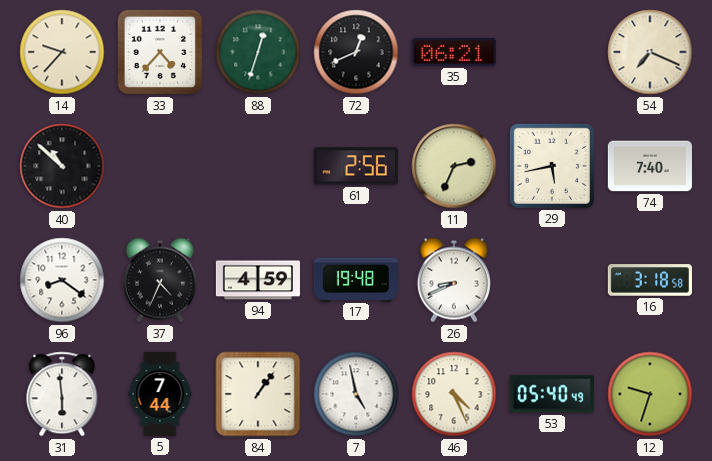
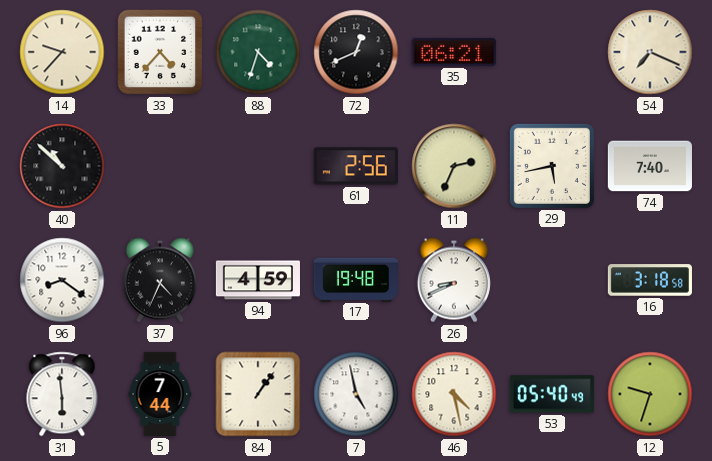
88: 12:33 -> 4:33 (258, 52)
46: 4:26 -> 4:28 (454, 394)
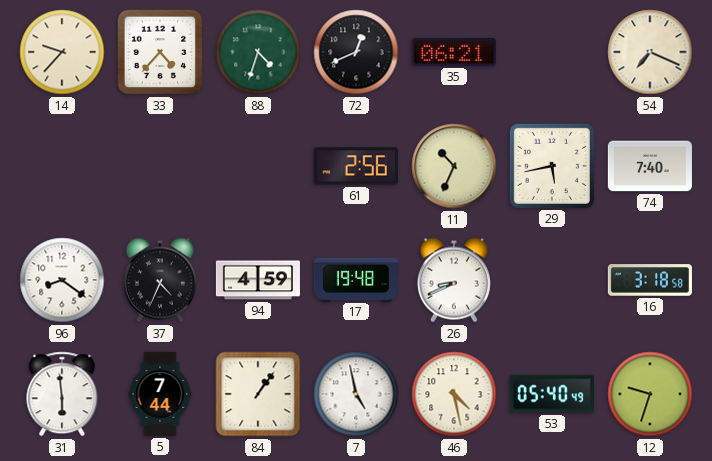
40: 10:52 -> none (62, 166)
11: 2:34 -> 10:34 (454, 166)
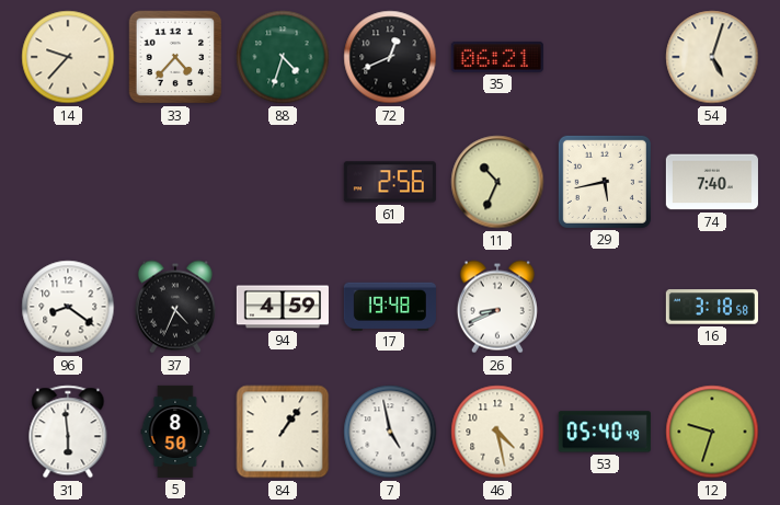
54: 7:19 -> 5:03 (712, 57)
5: 7:44 -> 8:50 (175, 432)
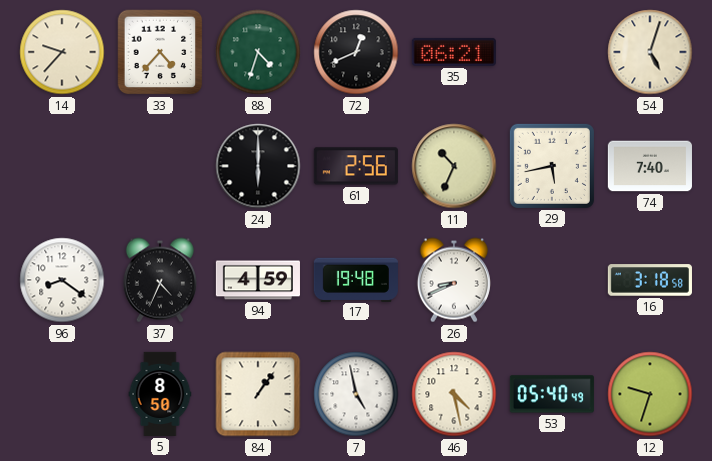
24: none -> 6:00 (258, 166)
31: 5:59 -> none (68, 432)
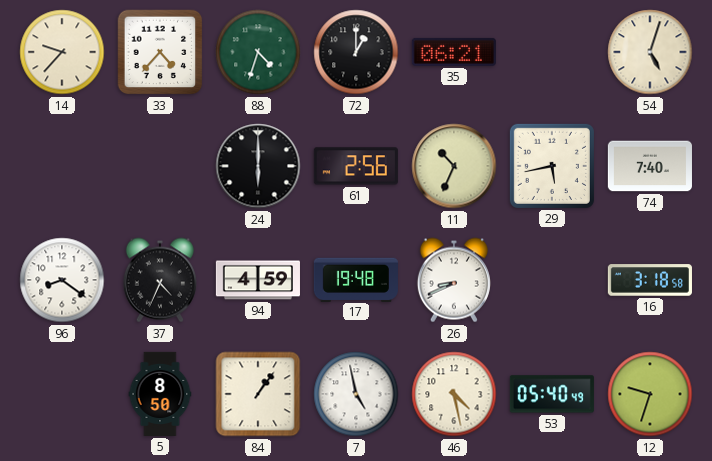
72: 12:41 -> 1:00 (356, 52)
